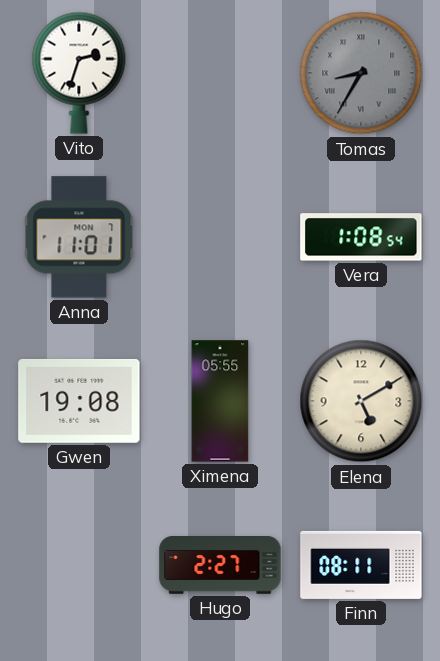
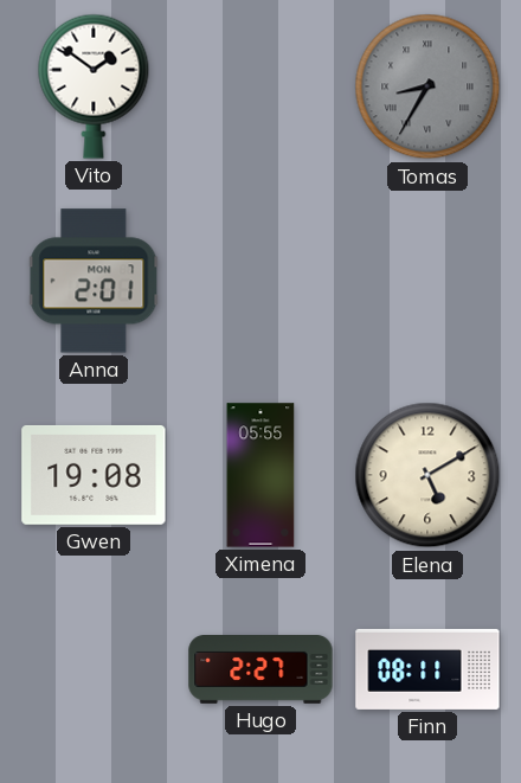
Vito: 2:33 -> 1:51 (94, 86)
Anna: 11:01 -> 2:01 (94, 281)
Vera: 1:08 -> none (361, 237)
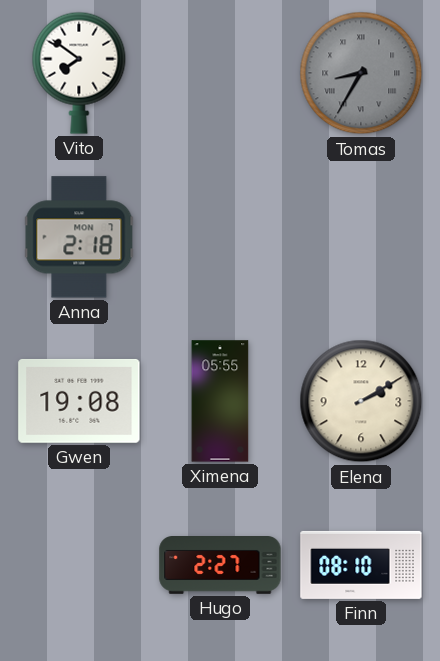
Vito: 1:51 -> 7:51 (79, 73)
Anna: 2:01 -> 2:18 (79, 237)
Elena: 5:10 -> 2:10 (361, 401)
Finn: 08:11 -> 08:10 (361, 565)
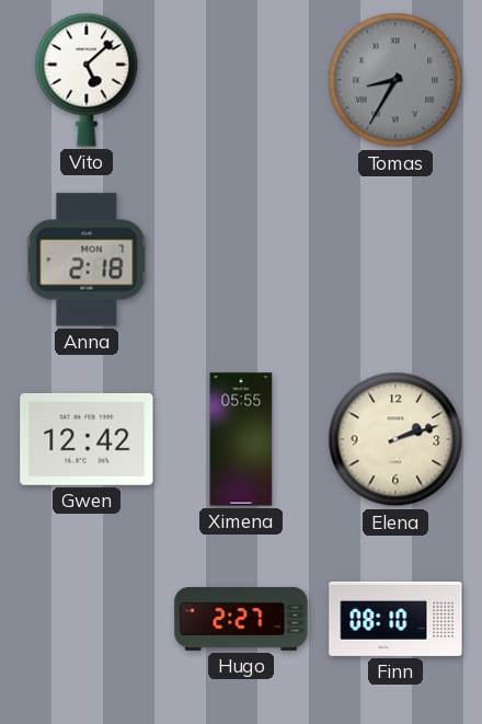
Vito: 7:51 -> 5:08 (87, 80)
Gwen: 19:08 -> 12:42 (87, 439)
Elena: 2:10 -> 2:12 (395, 439)
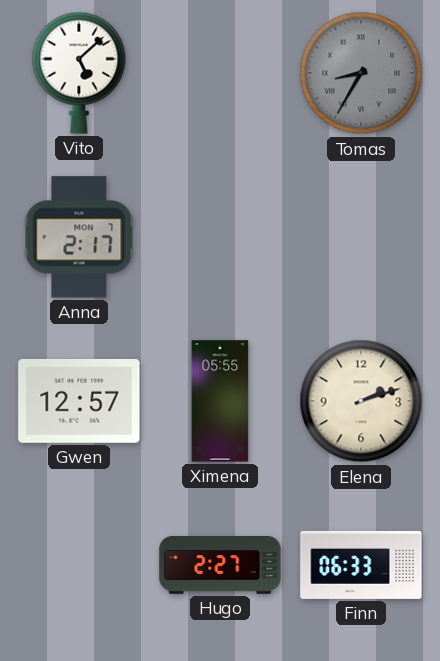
Anna: 2:18 -> 2:17 (79, 237)
Gwen: 12:42 -> 12:57 (79, 401)
Finn: 08:10 -> 06:33 (361, 565)
